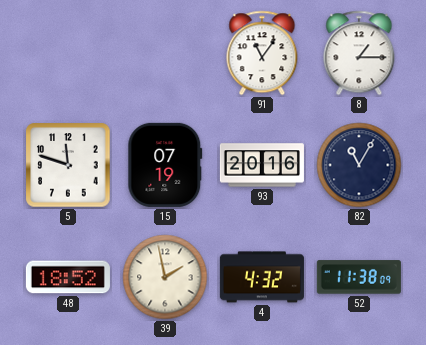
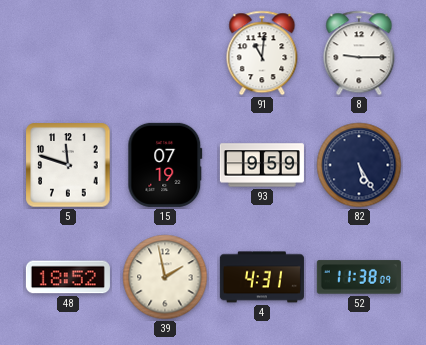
91: 11:06 -> 11:01 (262, 53)
8: 1:15 -> 9:15 (359, 53)
93: 20:16 -> 9:59 (262, 165)
82: 11:05 -> 5:25 (359, 165)
4: 4:32 -> 4:31 (262, 277)
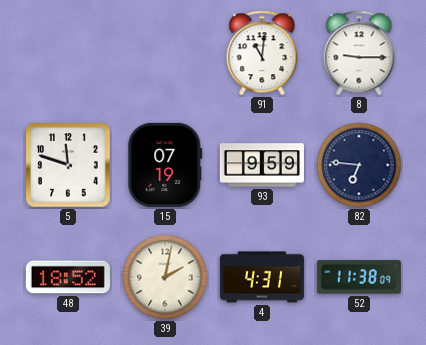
82: 5:25 -> 6:46 (359, 165)
39: 1:58 -> 2:02 (165, 277)
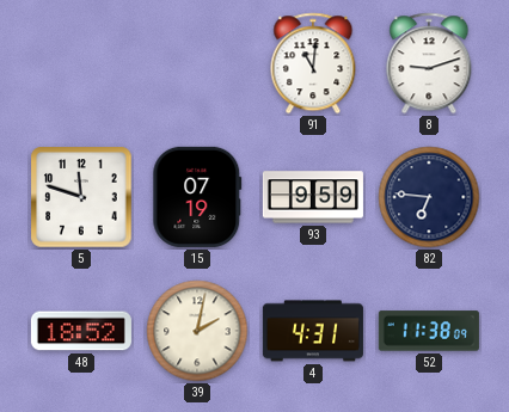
8: 9:15 -> 9:12 (429, 63)
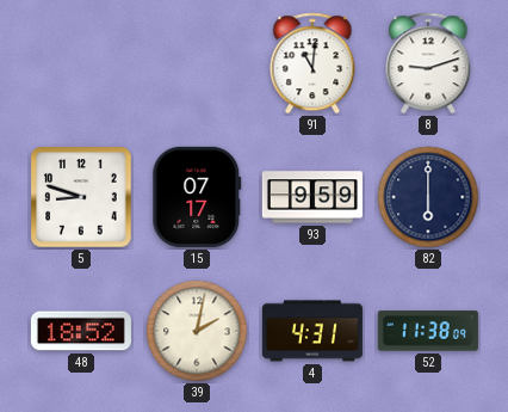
5: 11:48 -> 8:48 (81, 197)
15: 07:19 -> 07:17 (197, 197)
82: 6:46 -> 6:00 (428, 197)
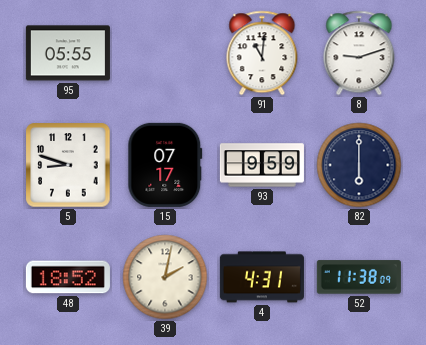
95: none -> 05:55 (68, 53)
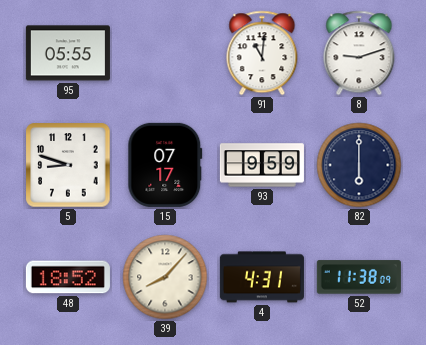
39: 2:02 -> 8:07 (165, 277)
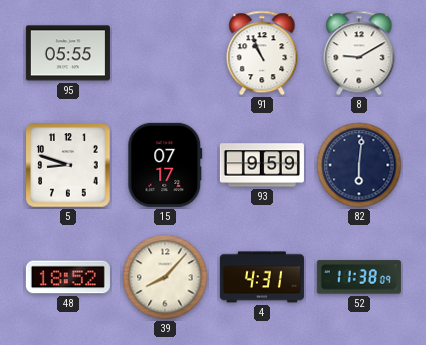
91: 11:01 -> 10:56 (262, 53)
8: 9:12 -> 9:10 (359, 53)
82: 6:00 -> 6:01 (359, 165)
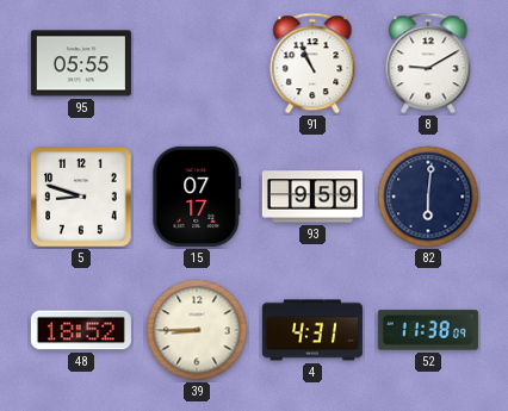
39: 8:07 -> 8:45 (197, 330)
